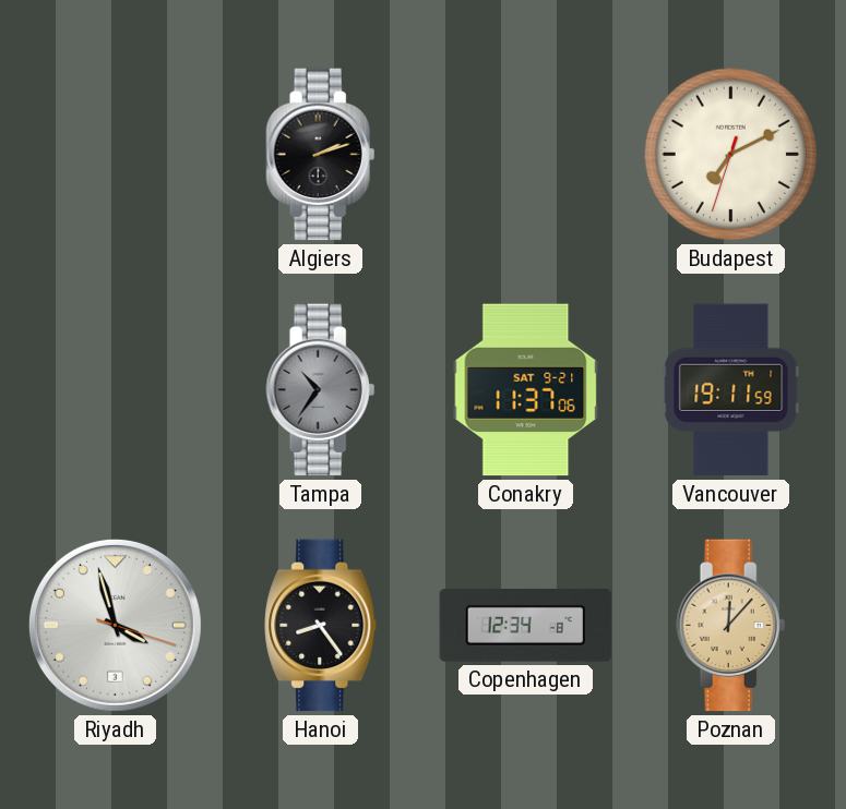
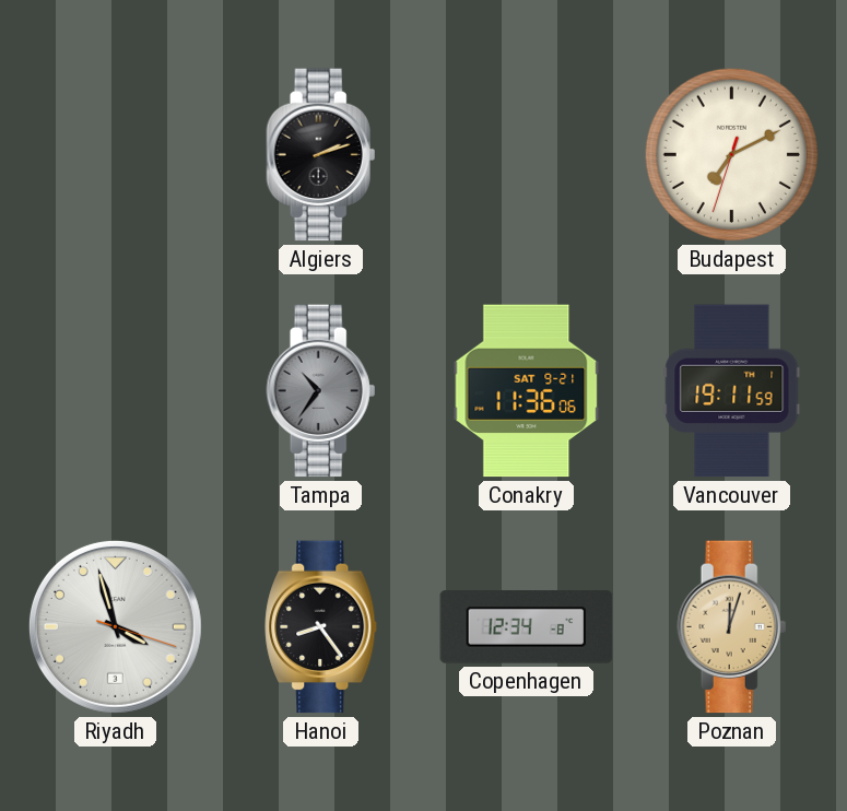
Conakry: 11:37 -> 11:36 (527, 391)
Poznan: 12:07 -> 12:03 (732, 627)
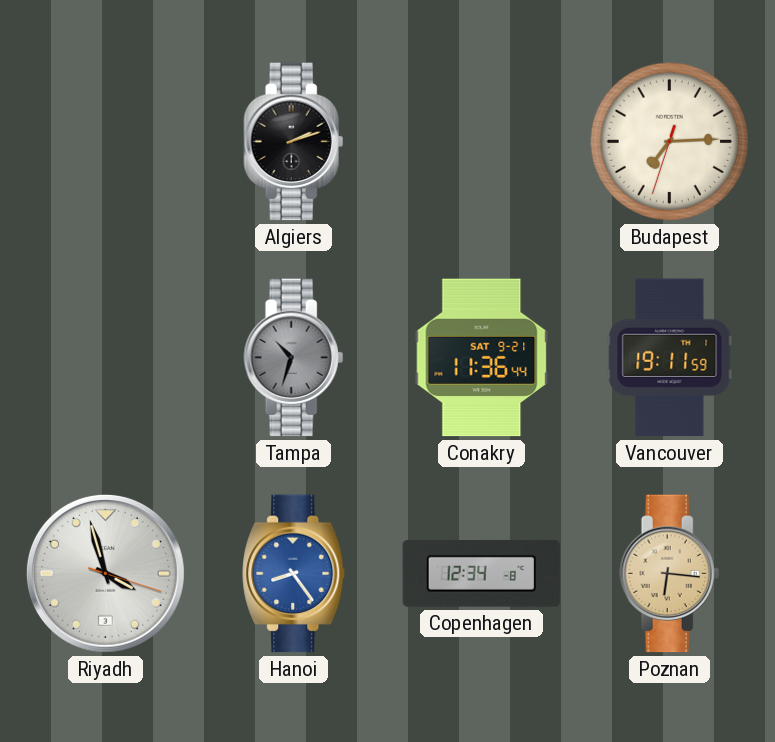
Budapest: 7:10 -> 7:14 (669, 141)
Tampa: 10:36 -> 10:33 (294, 358)
Conakry: 11:36:06 -> 11:36:44 (482, 358)
Hanoi dial: black -> blue (294, 574)
Poznan: 12:03 -> 6:16 (670, 574)
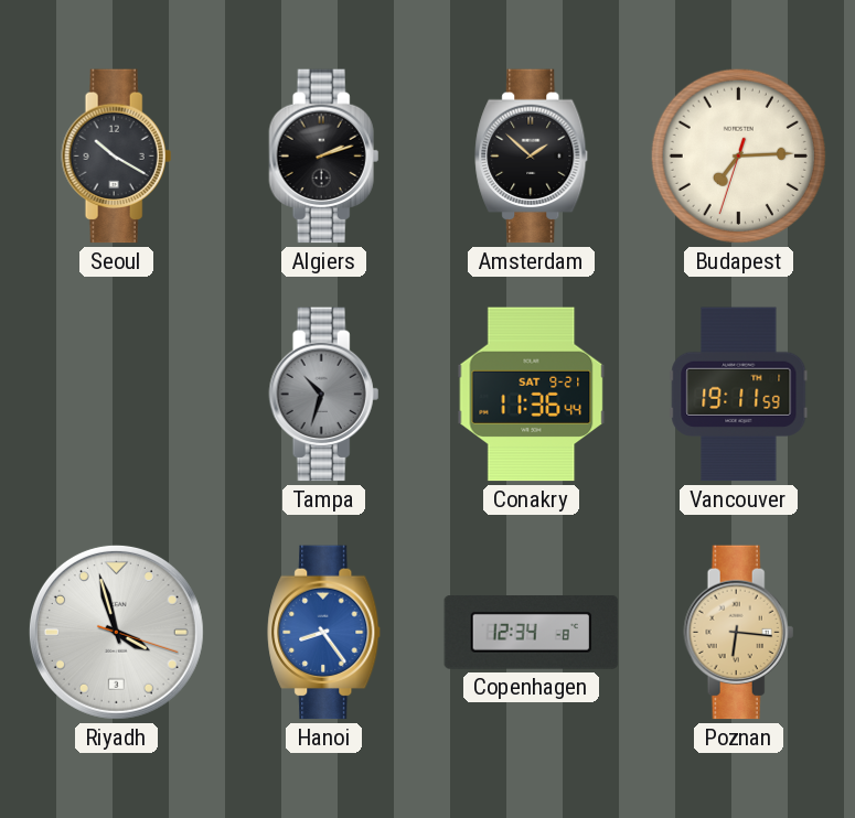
Seoul: none -> 10:20 (117, 157)
Amsterdam: none -> 1:52 (532, 157)
